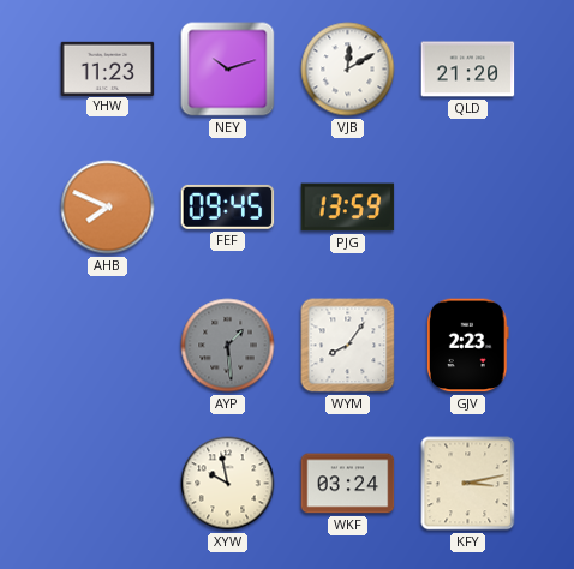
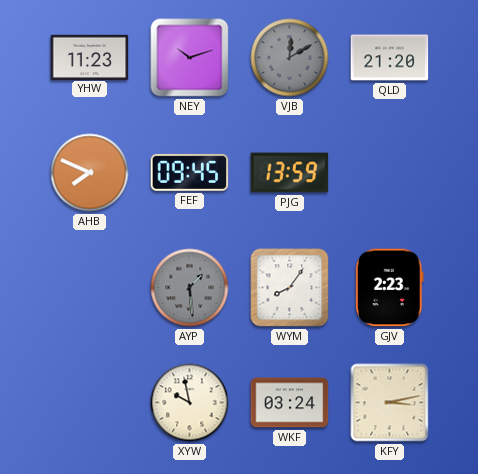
VJB dial: white -> grey (290, 58)
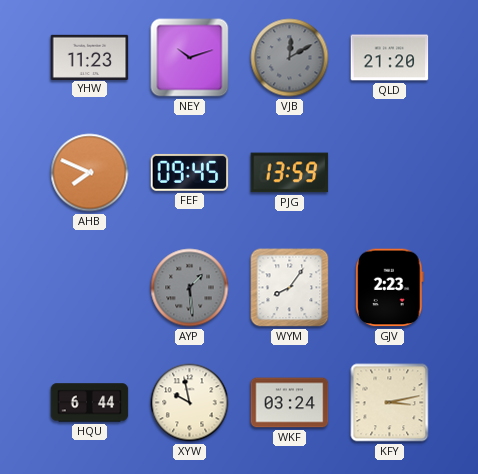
HQU: none -> 6:44 (90, 403)
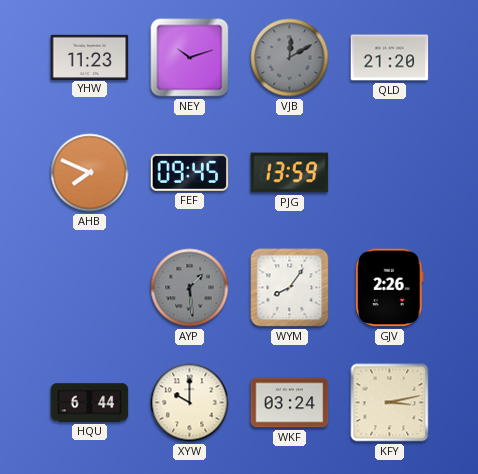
GJV: 2:23 -> 2:26 (390, 288)
XYW: 9:58 -> 10:00 (190, 403)
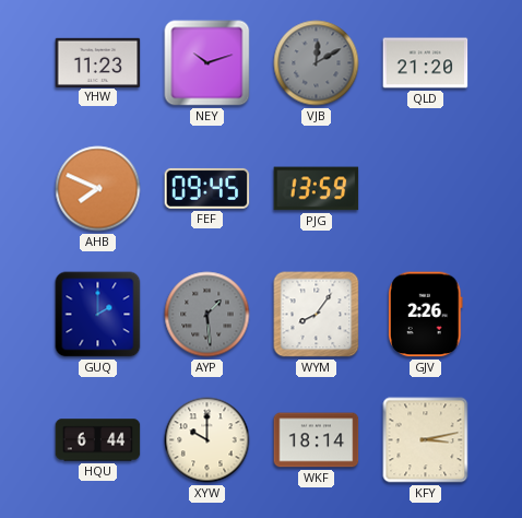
GUQ: none -> 2:00 (98, 315)
WKF: 03:24 -> 18:14 (317, 440)
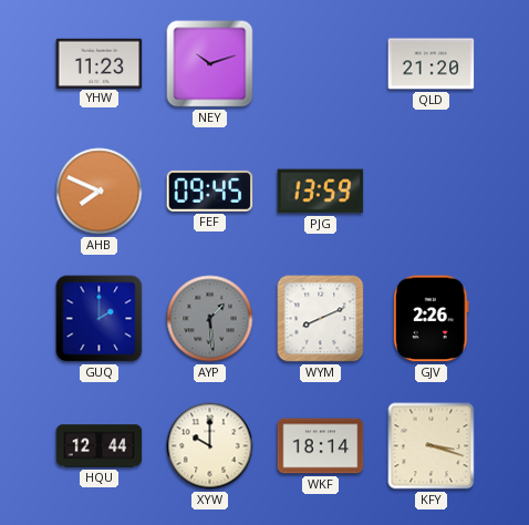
VJB: 12:10 -> none (317, 63)
WYM: 8:06 -> 8:11 (321, 319)
HQU: 6:44 -> 12:44 (100, 446)
KFY: 3:13 -> 3:18 (432, 446)
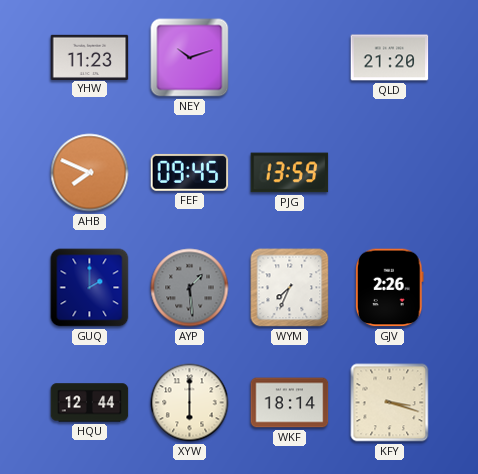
WYM: 8:11 -> 7:34 (290, 288)
XYW: 10:00 -> 6:00 (190, 403)
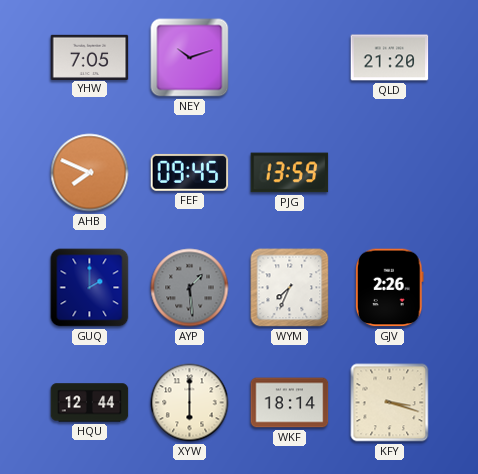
YHW: 11:23 -> 7:05 (90, 57)
